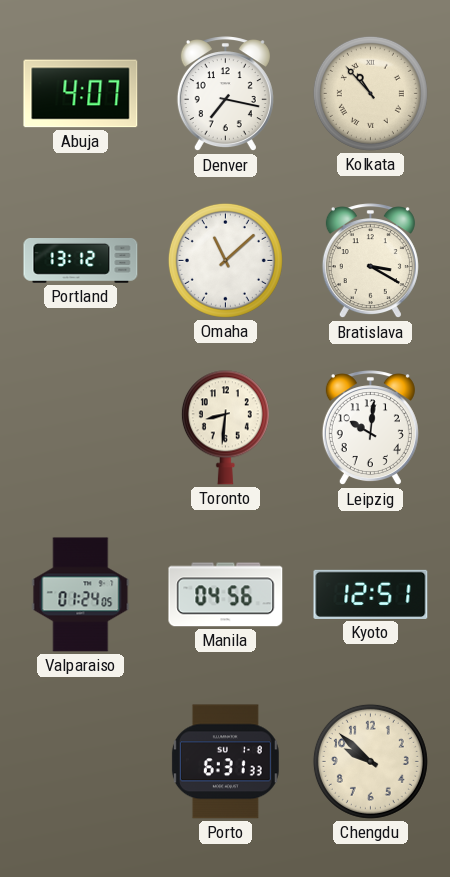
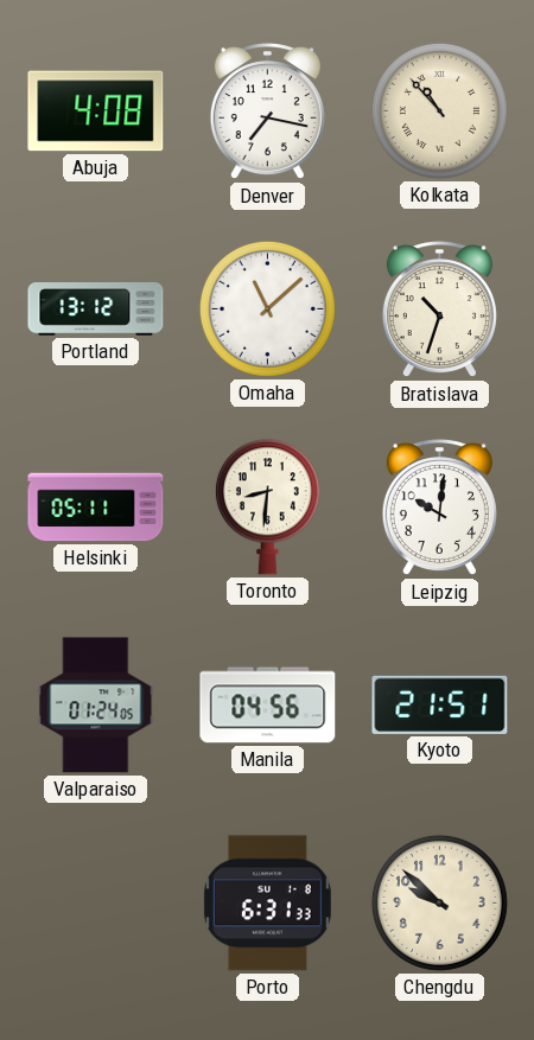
Abuja: 4:07 -> 4:08 (96, 111)
Bratislava: 3:20 -> 10:33 (439, 310)
Helsinki: none -> 05:11 (96, 508)
Kyoto: 12:51 -> 21:51 (440, 704)
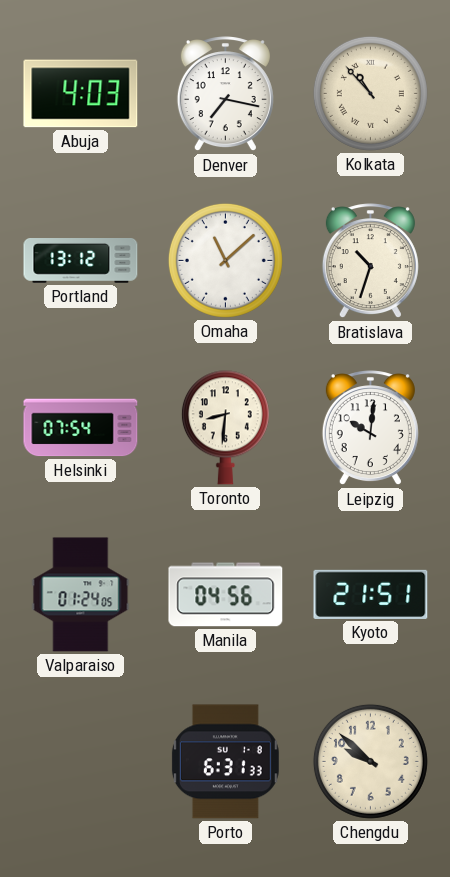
Abuja: 4:08 -> 4:03 (81, 94)
Helsinki: 05:11 -> 07:54 (81, 428)
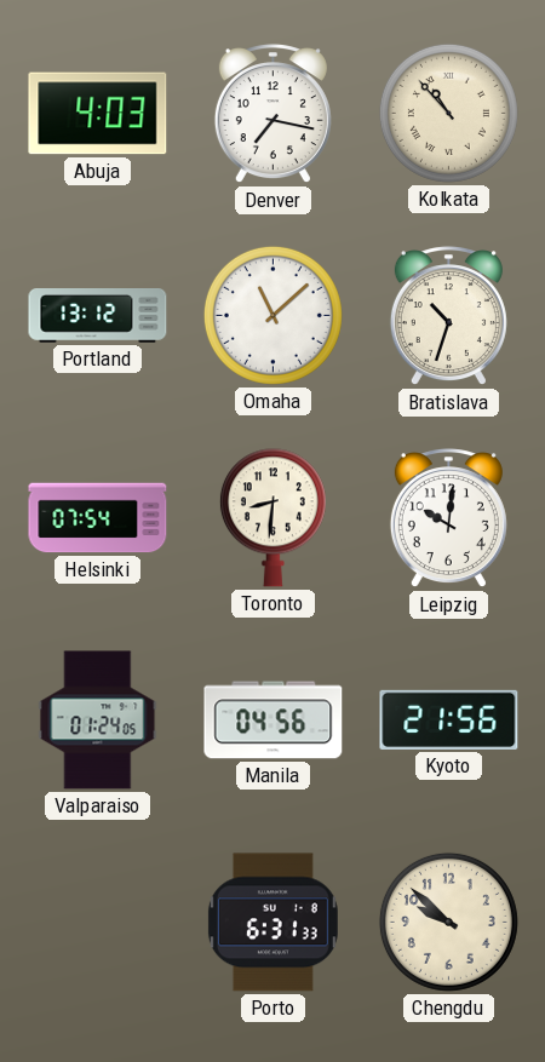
Kyoto: 21:51 -> 21:56 (449, 719)
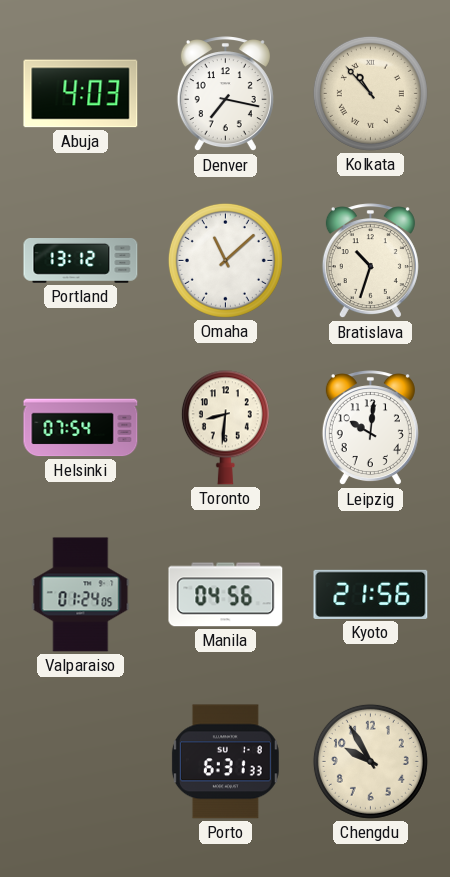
Chengdu: 9:52 -> 9:55 (370, 761)
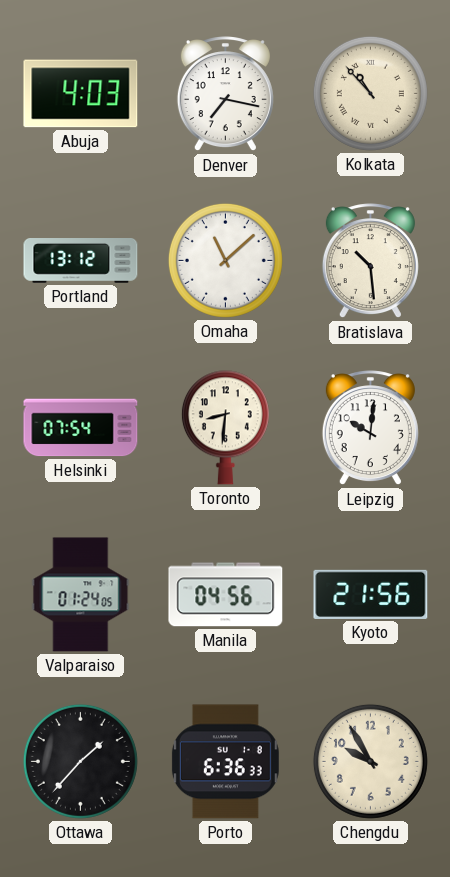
Bratislava: 10:33 -> 10:29 (370, 261)
Ottawa: none -> 1:37 (80, 761)
Porto: 6:31 -> 6:36 (225, 762)
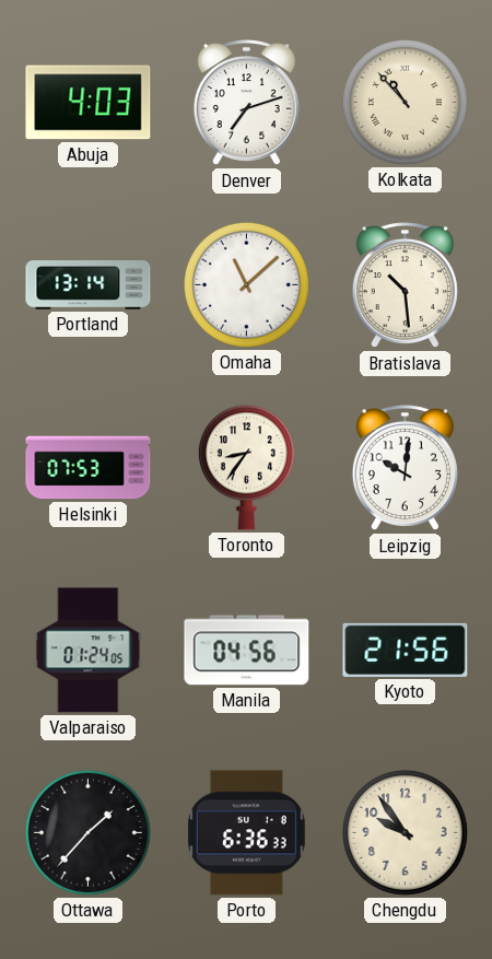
Denver: 7:17 -> 7:12 (246, 103)
Portland: 13:12 -> 13:14 (89, 285)
Helsinki: 07:54 -> 07:53 (89, 468)
Toronto: 8:31 -> 8:36 (246, 468)
Chengdu: 9:55 -> 9:54 (405, 832)
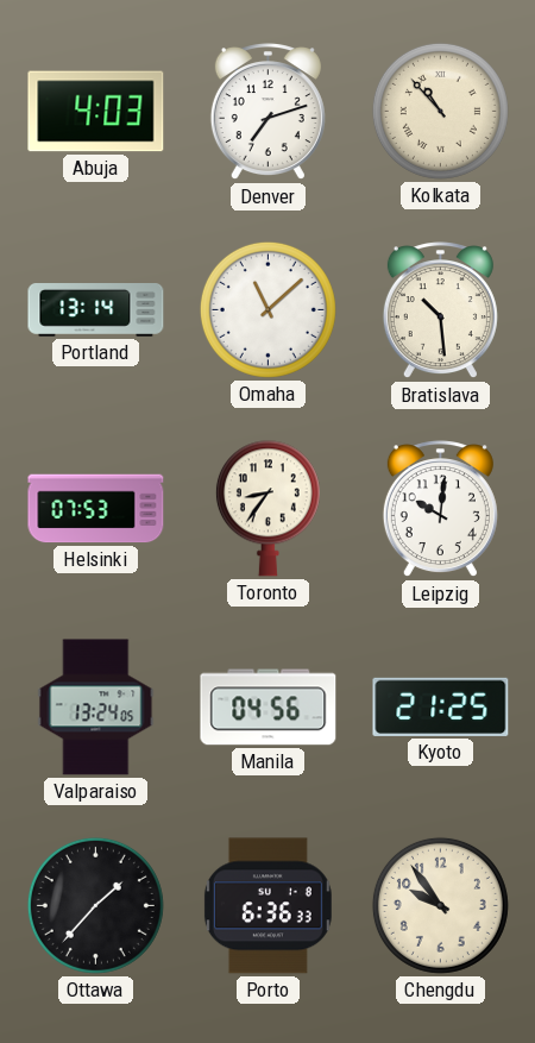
Valparaiso: 01:24 -> 13:24 (96, 708)
Kyoto: 21:56 -> 21:25 (441, 706)
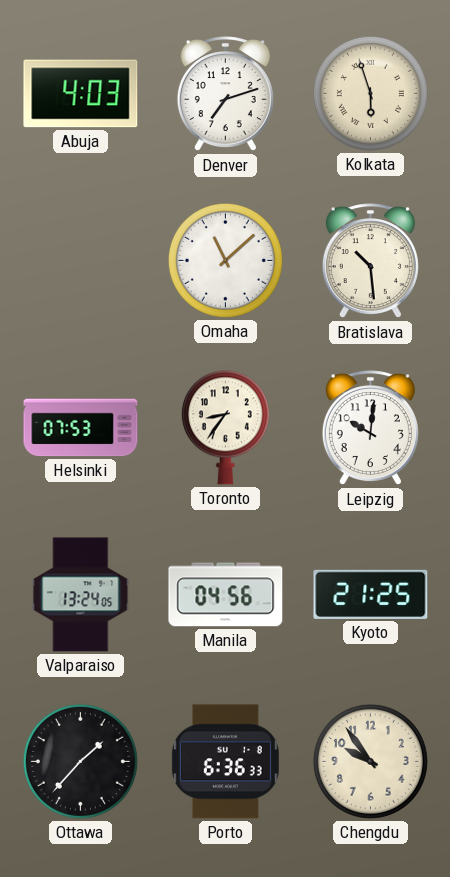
Kolkata: 10:53 -> 5:57 (370, 93)
Portland: 13:14 -> none (96, 310)
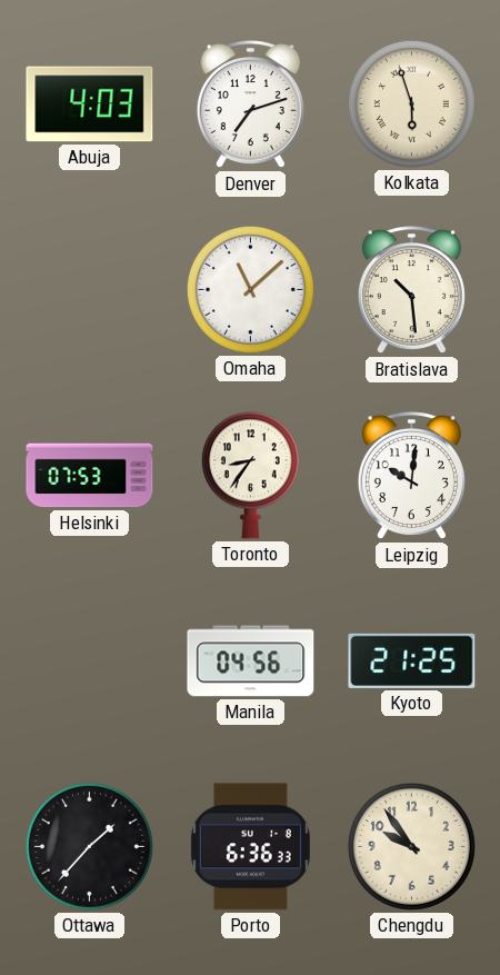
Valparaiso: 13:24 -> none (81, 595)
